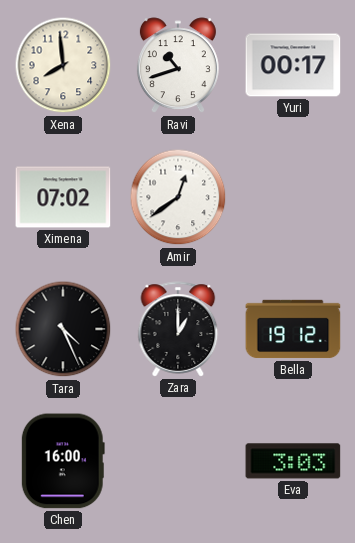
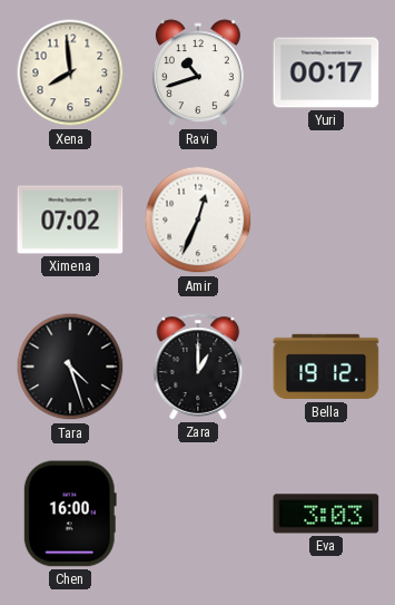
Amir: 12:39 -> 12:34 (198, 219)
Tara: 4:26 -> 4:27 (70, 367)
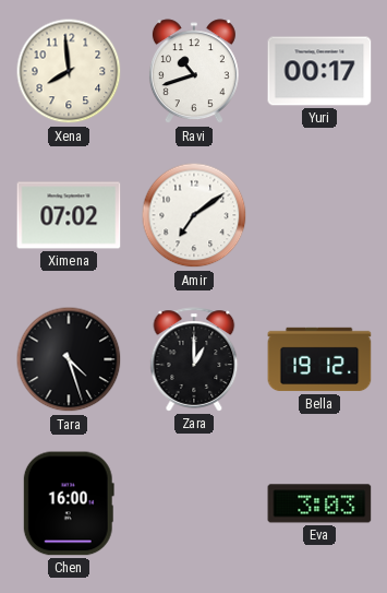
Amir: 12:34 -> 7:09 (194, 215)
